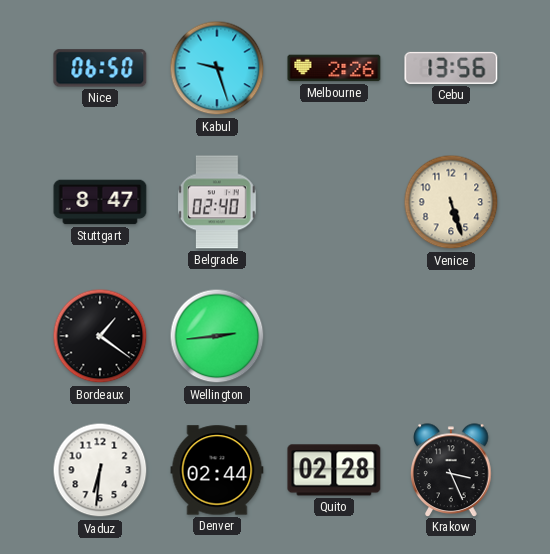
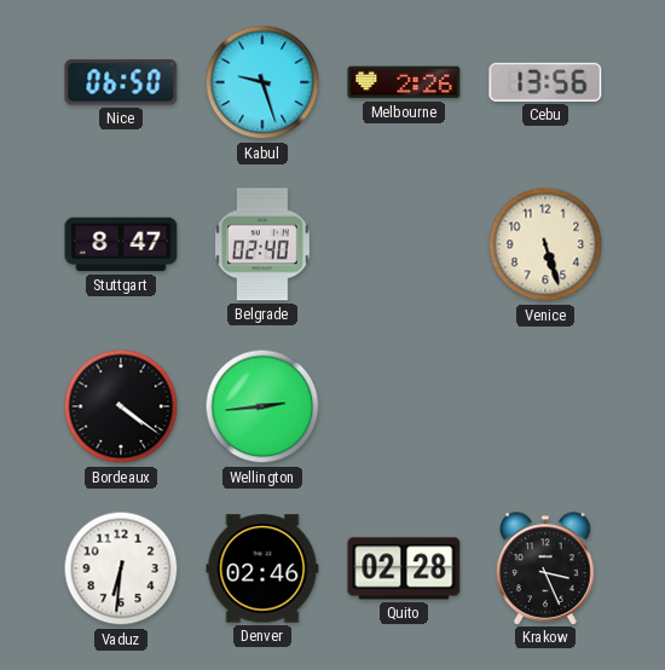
Bordeaux: 1:21 -> 4:21 (121, 406)
Denver: 02:44 -> 02:46 (262, 568)
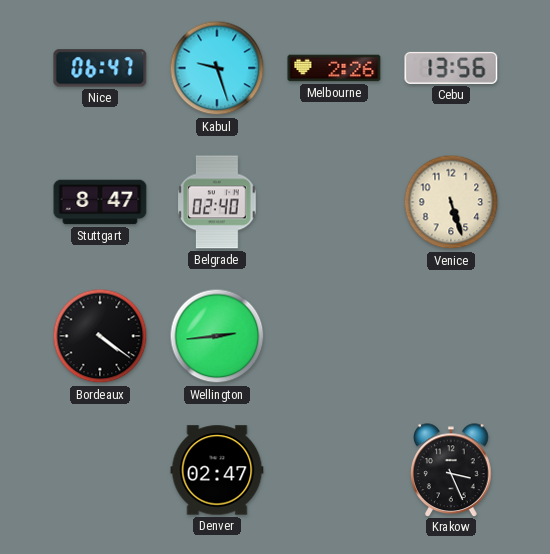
Nice: 06:50 -> 06:47 (100, 68)
Vaduz: 6:31 -> none (121, 568)
Denver: 02:46 -> 02:47 (217, 470)
Quito: 02:28 -> none (404, 568)
